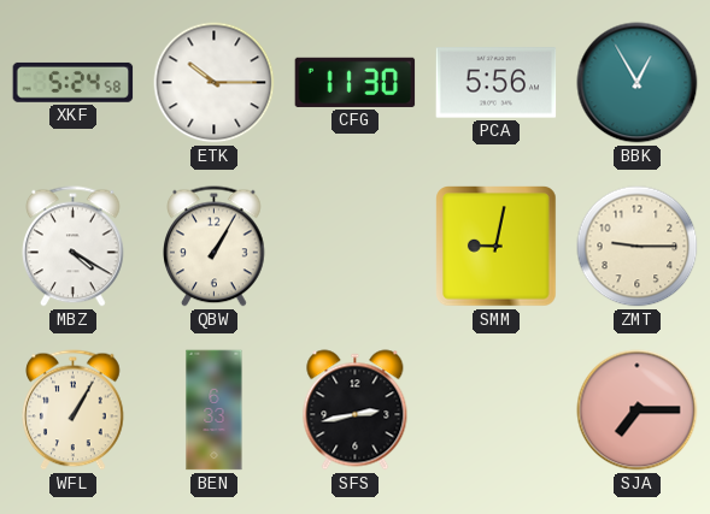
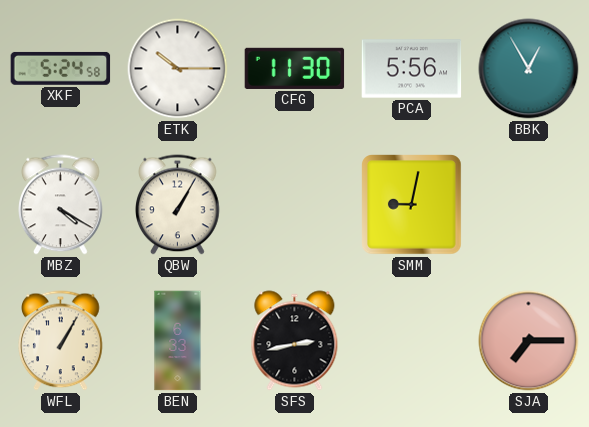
ZMT: 9:15 -> none (638, 247)
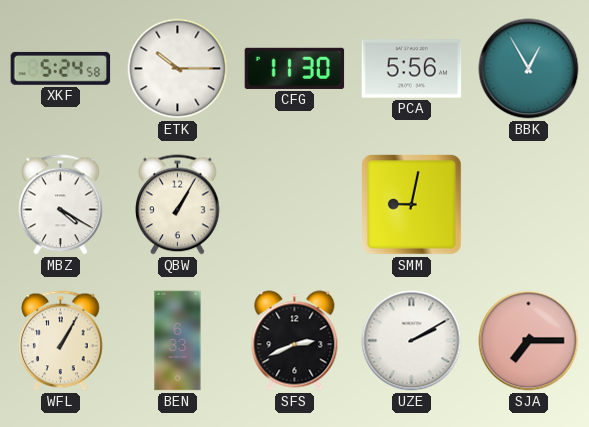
SFS: 2:43 -> 2:41 (295, 341)
UZE: none -> 2:10 (412, 341)
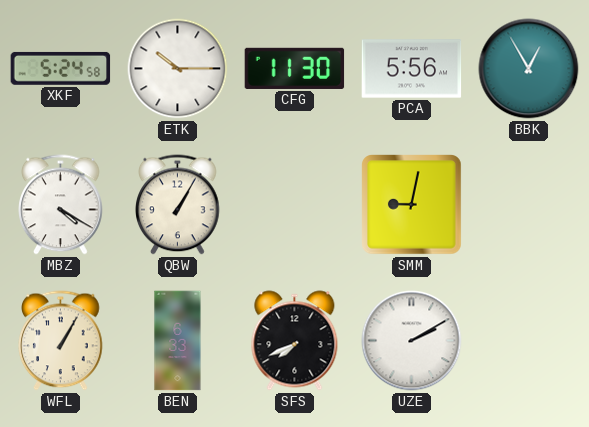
SFS: 2:41 -> 7:41 (295, 341)
SJA: 7:15 -> none (529, 341)
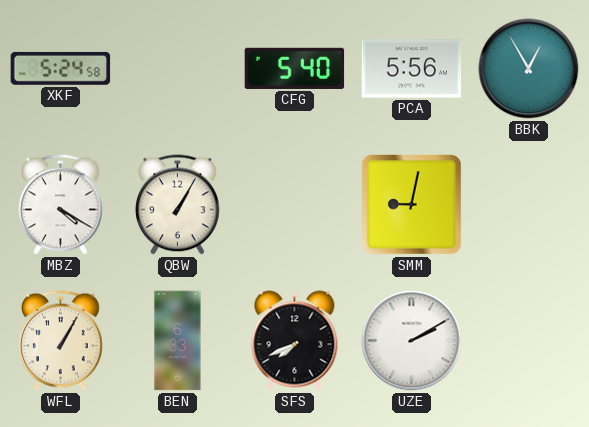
ETK: 10:15 -> none (178, 69)
CFG: 11:30 -> 5:40 (295, 68)
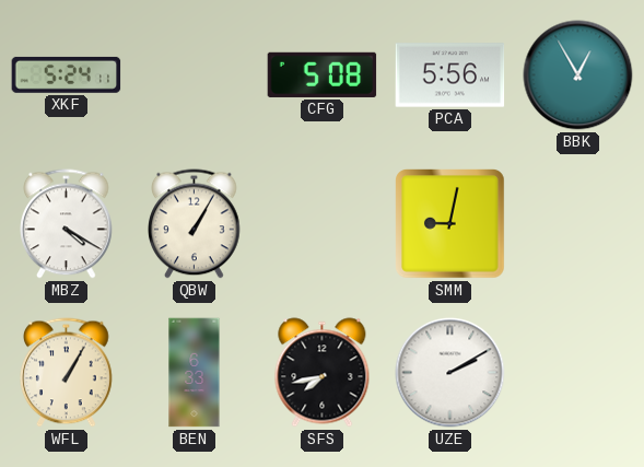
XKF: 5:24:58 -> 5:24:11 (67, 74)
CFG: 5:40 -> 5:08 (323, 74)
SFS: 7:41 -> 7:43 (323, 373)
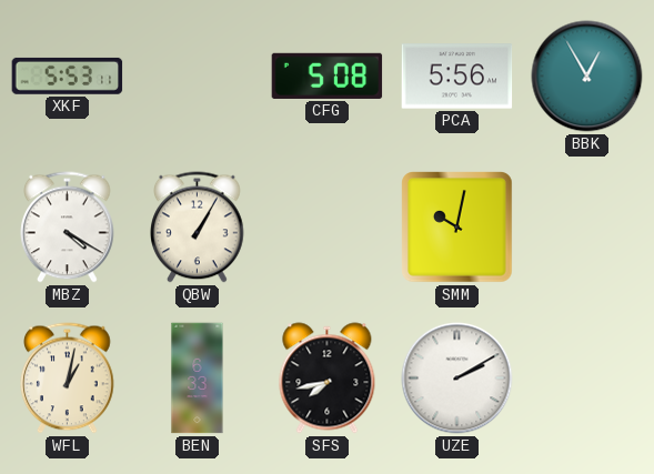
XKF: 5:24 -> 5:53 (68, 75)
SMM: 9:02 -> 10:02 (457, 228)
WFL: 1:05 -> 1:02 (68, 379)
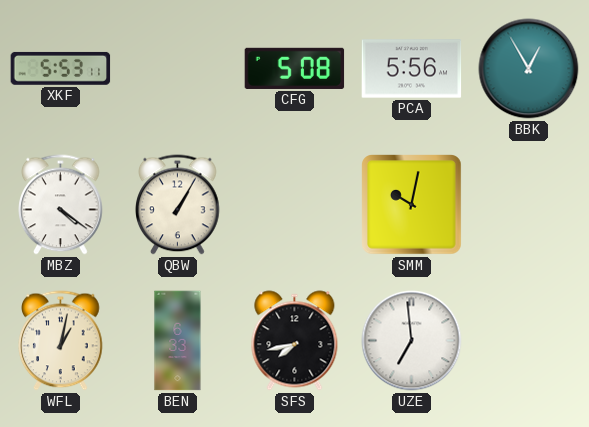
MBZ: 4:20 -> 4:21 (61, 205)
UZE: 2:10 -> 6:59 (412, 341)
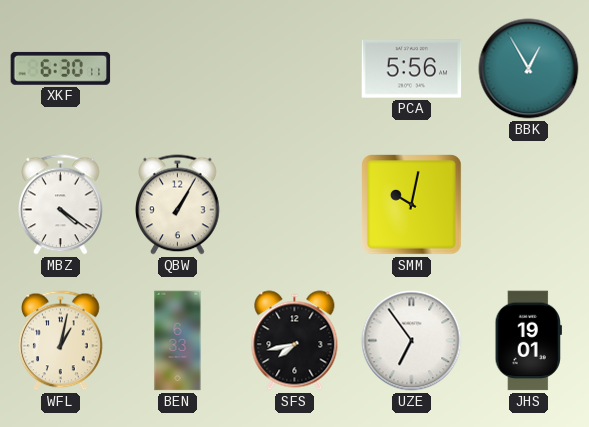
XKF: 5:53 -> 6:30 (61, 68)
CFG: 5:08 -> none (295, 68)
UZE: 6:59 -> 6:54 (412, 341)
JHS: none -> 19:01 (528, 341)
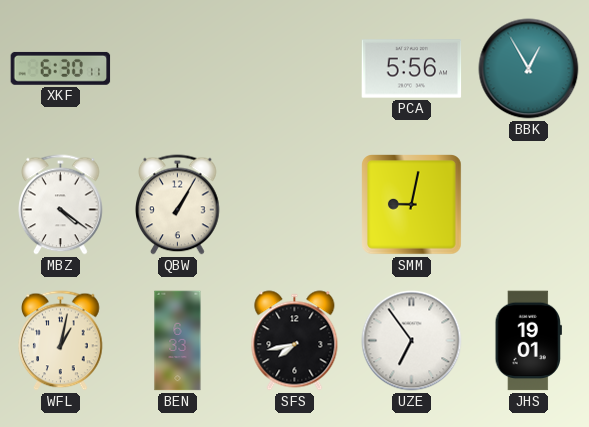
SMM: 10:02 -> 9:02 (412, 205)
